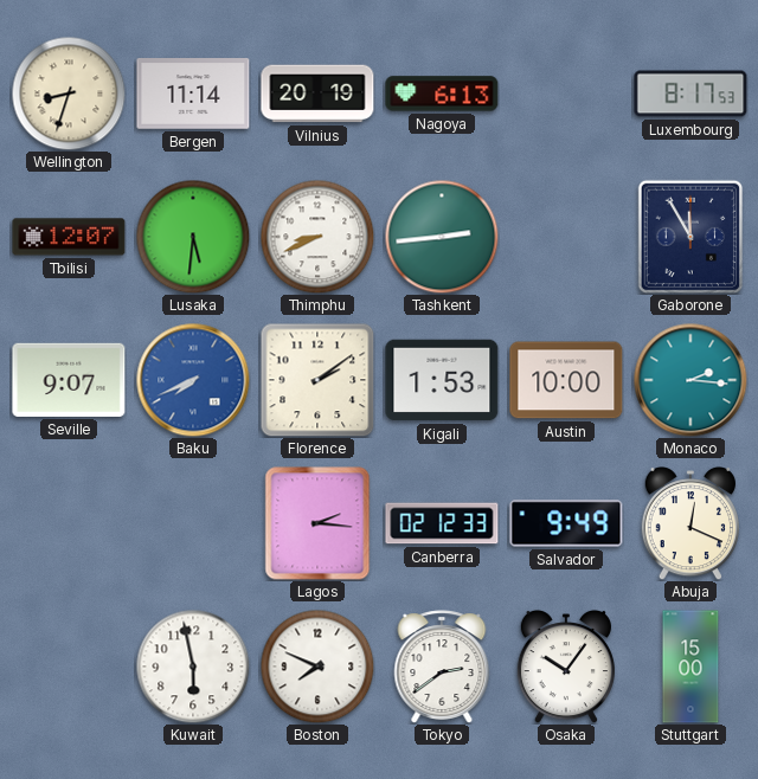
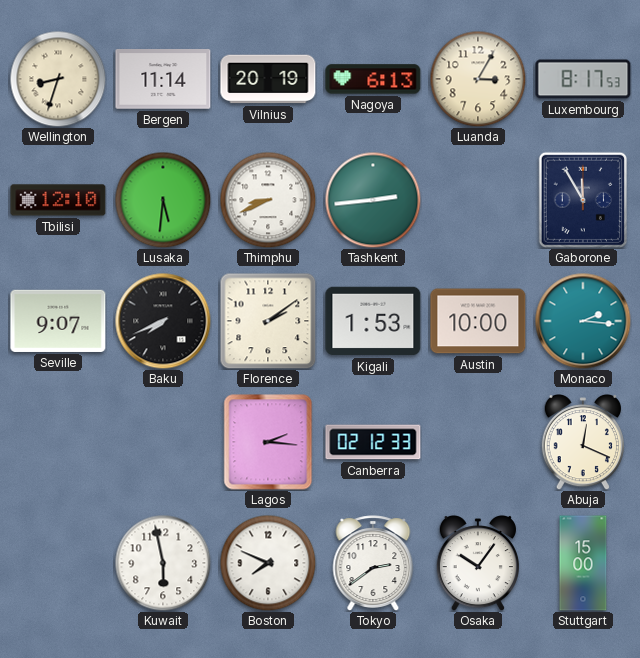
Luanda: none -> 3:05 (478, 79)
Tbilisi: 12:07 -> 12:10 (58, 200)
Baku dial: blue -> black (163, 321)
Salvador: 9:49 -> none (566, 523)
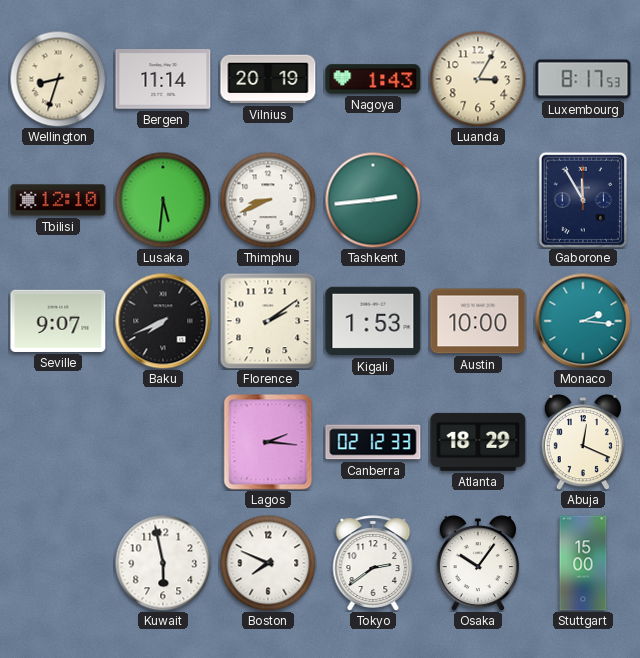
Nagoya: 6:13 -> 1:43 (373, 79)
Atlanta: none -> 18:29 (478, 442)
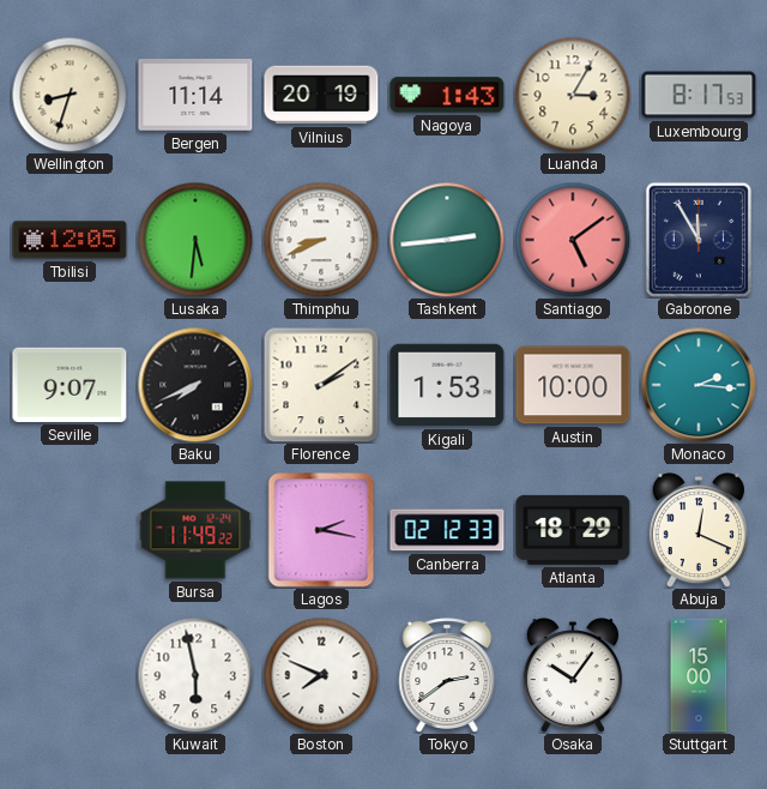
Tbilisi: 12:10 -> 12:05 (70, 240)
Santiago: none -> 5:09 (573, 240)
Bursa: none -> 11:49 (195, 530)
Lagos: 2:16 -> 2:17 (321, 530)
